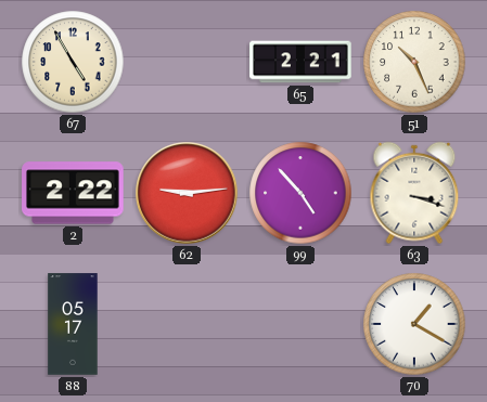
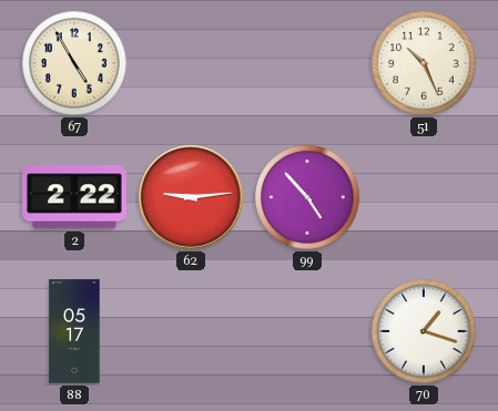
65: 2:21 -> none (300, 62)
63: 3:18 -> none (414, 193)
70: 1:20 -> 1:18 (424, 331)
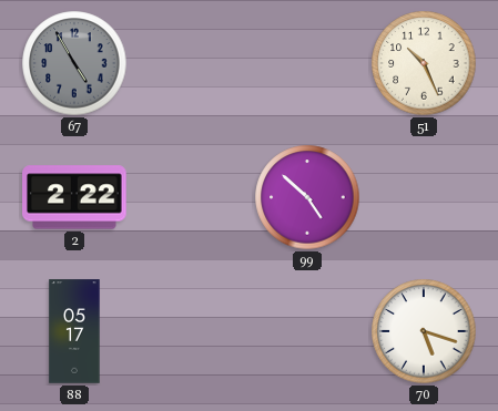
67 dial: cream -> grey (74, 63)
62: 9:14 -> none (191, 197)
99: 4:53 -> 4:52 (307, 197)
70: 1:18 -> 5:18 (424, 331)
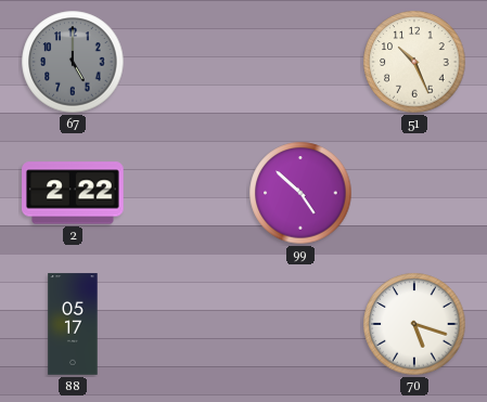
67: 4:55 -> 5:00 (73, 62)
